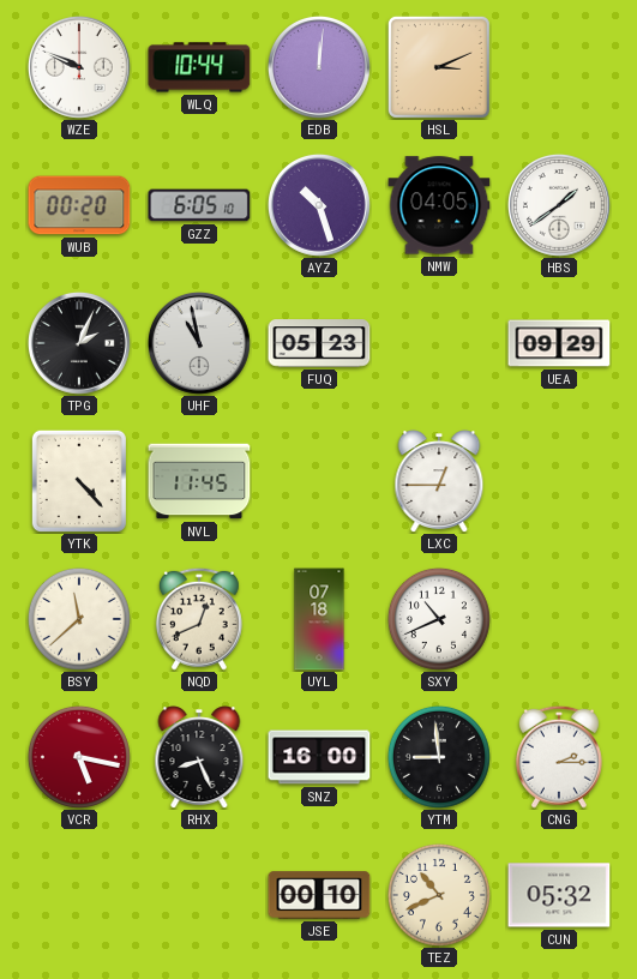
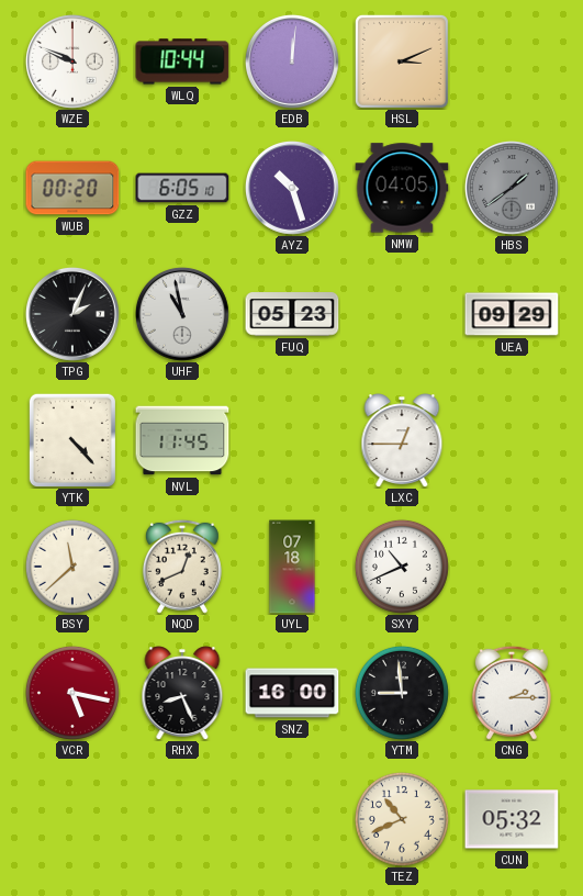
HBS dial: white -> grey (512, 188)
JSE: 00:10 -> none (319, 895)
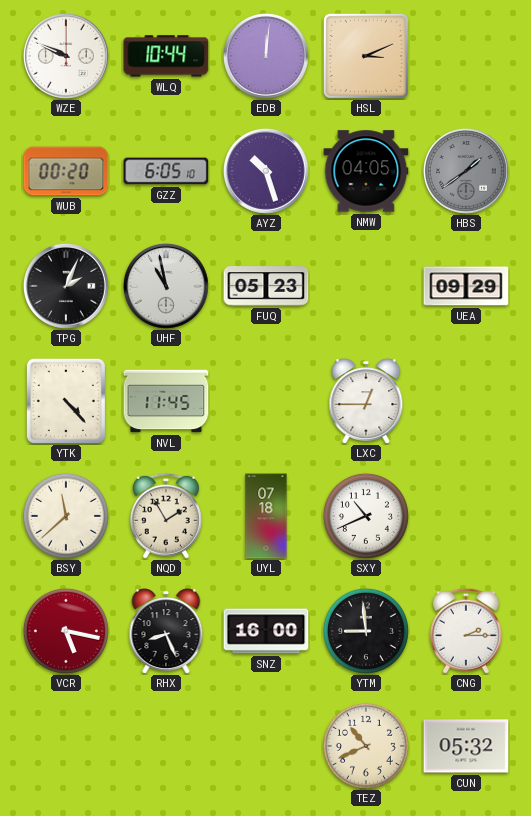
NQD: 12:41 -> 1:55 (166, 516)
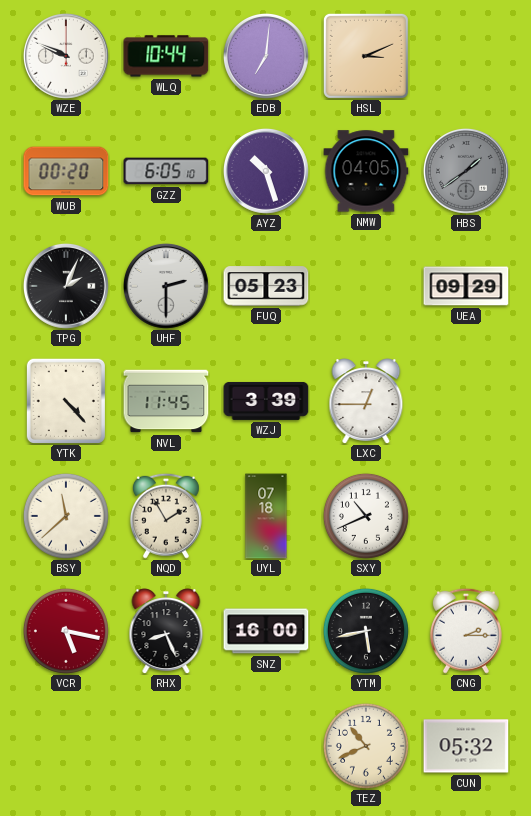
EDB: 12:01 -> 7:01 (266, 56)
UHF: 10:58 -> 2:30 (166, 286)
WZJ: none -> 3:39 (266, 401)
YTM: 8:59 -> 5:43 (366, 631)
